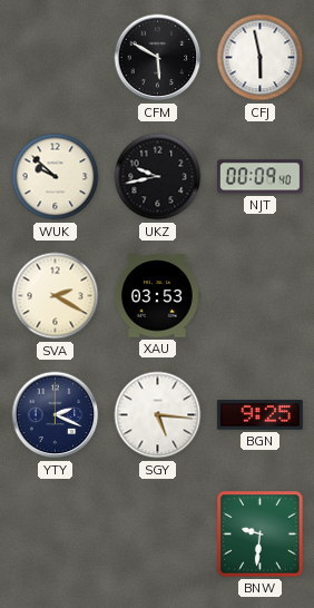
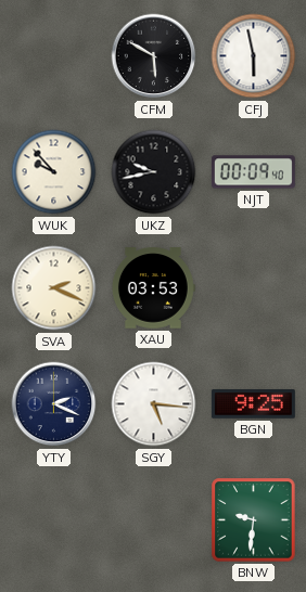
WUK: 9:52 -> 9:53 (54, 172)
SVA: 2:20 -> 2:19 (54, 288)
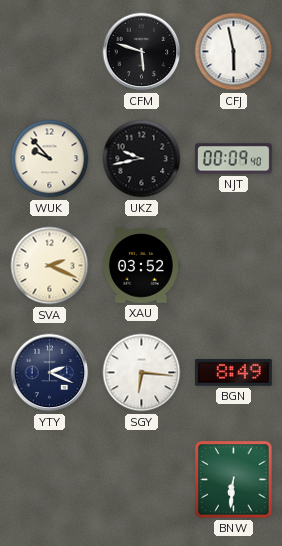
CFM: 5:50 -> 5:48 (142, 52)
XAU: 03:53 -> 03:52 (141, 266)
SGY: 5:16 -> 6:16 (142, 373)
BGN: 9:25 -> 8:49 (233, 373)
BNW: 9:31 -> 6:31 (234, 480)
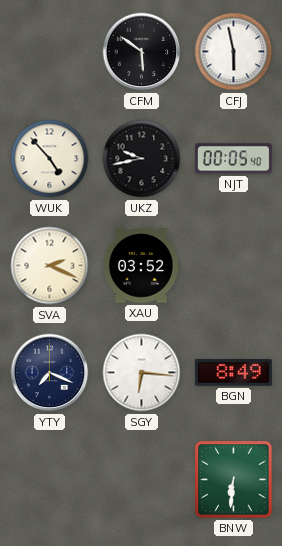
CFM: 5:48 -> 5:51 (142, 52)
WUK: 9:53 -> 4:53 (50, 159)
NJT: 00:09 -> 00:05 (233, 159)
YTY: 2:19 -> 7:19 (50, 373)
